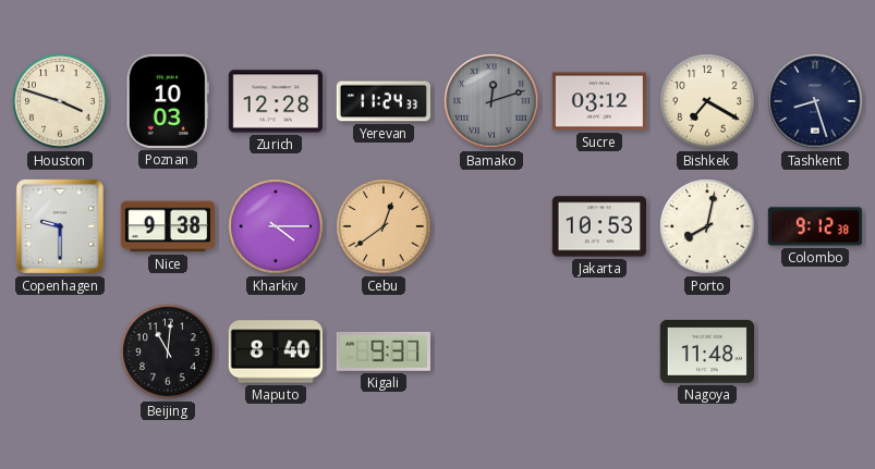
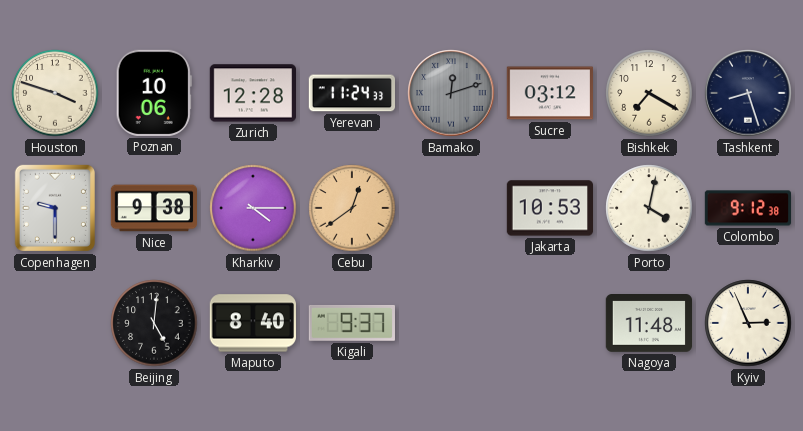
Poznan: 10:03 -> 10:06 (154, 93)
Porto: 8:02 -> 4:02 (649, 208)
Beijing: 11:01 -> 5:01 (154, 323)
Kyiv: none -> 2:56 (748, 323)
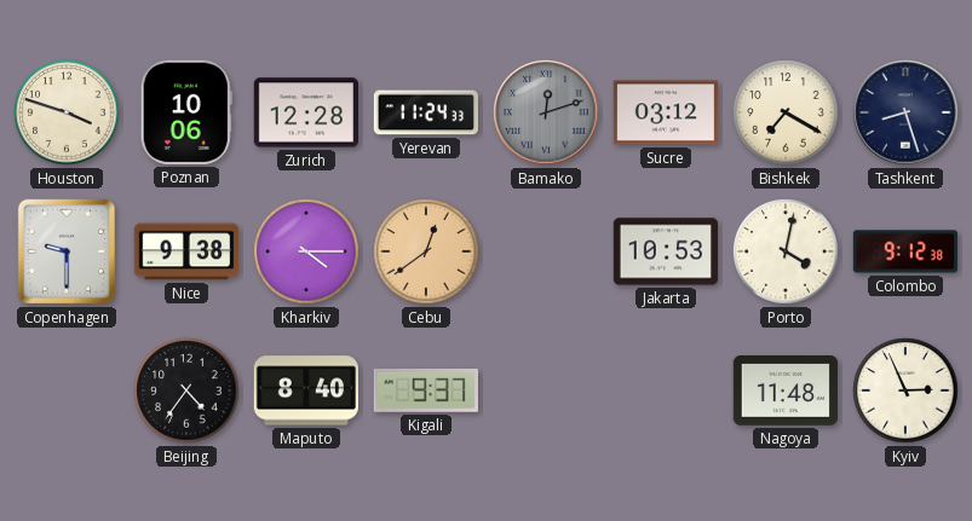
Beijing: 5:01 -> 4:36 (186, 390)
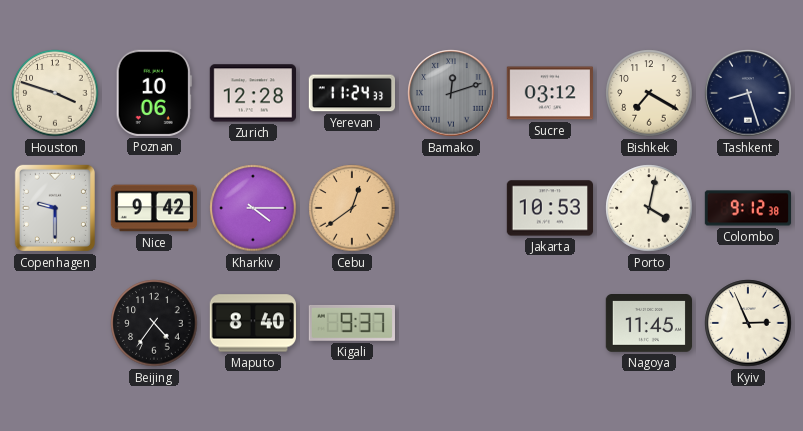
Nice: 9:38 -> 9:42 (153, 208)
Nagoya: 11:48 -> 11:45 (648, 324)
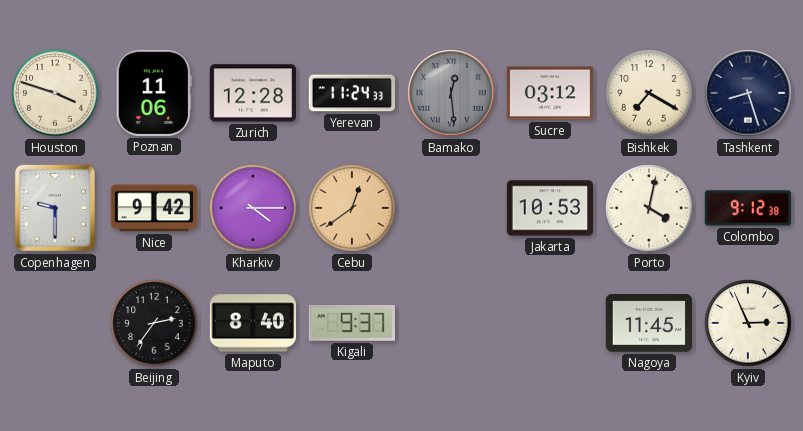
Poznan: 10:06 -> 11:06 (154, 93)
Bamako: 12:12 -> 12:29 (451, 93)
Beijing: 4:36 -> 2:36 (154, 323)
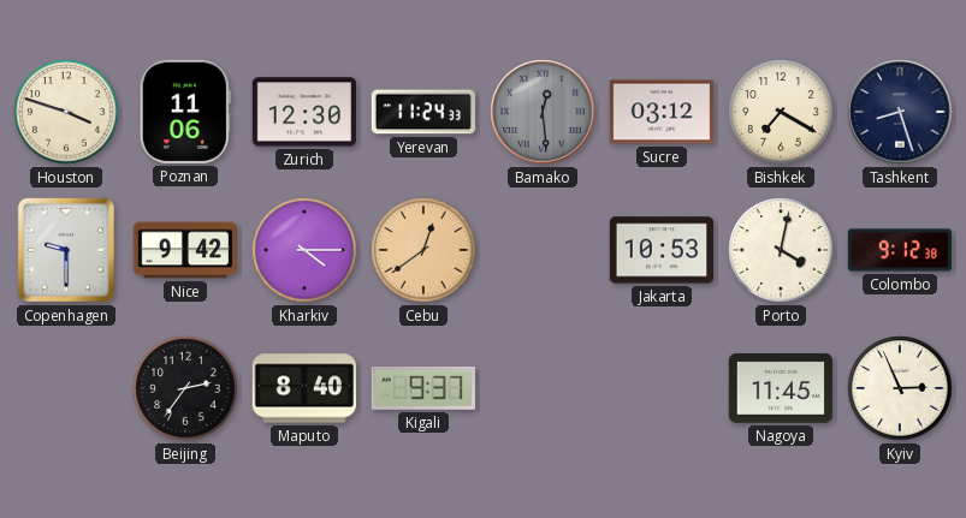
Zurich: 12:28 -> 12:30 (303, 112)
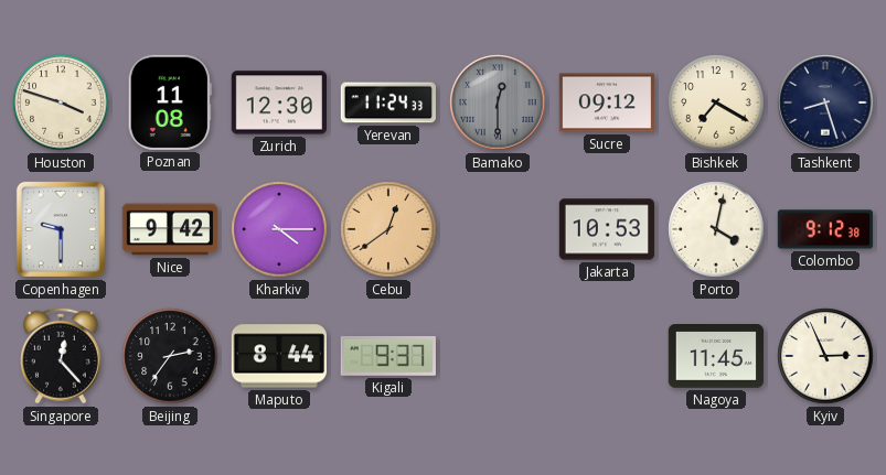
Poznan: 11:06 -> 11:08 (170, 102)
Bamako: 12:29 -> 12:30 (498, 102)
Sucre: 03:12 -> 09:12 (606, 102)
Singapore: none -> 12:23 (61, 356)
Maputo: 8:40 -> 8:44 (278, 356)
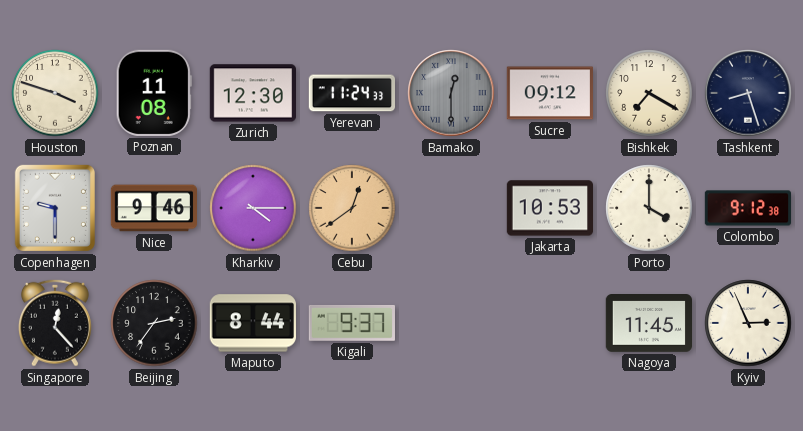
Nice: 9:42 -> 9:46 (153, 208)
Porto: 4:02 -> 4:00 (649, 208)
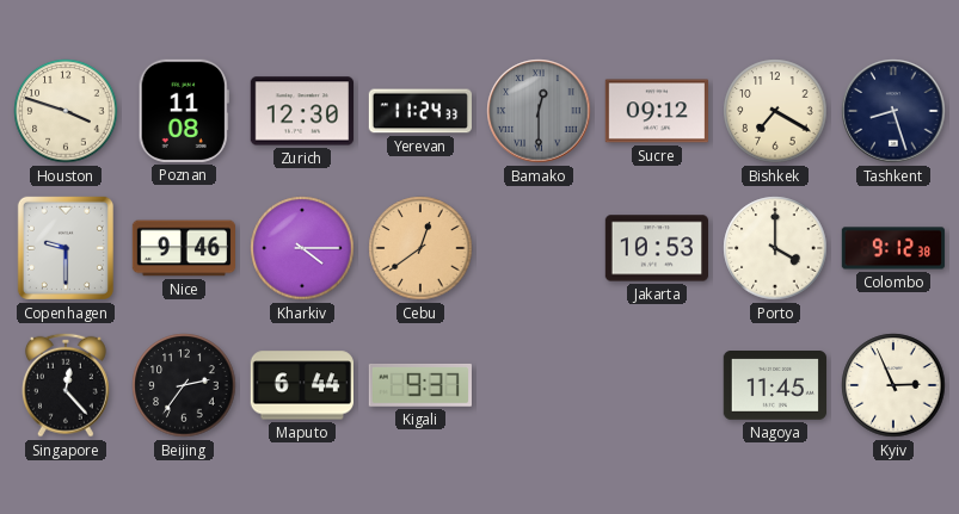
Maputo: 8:44 -> 6:44 (301, 385)
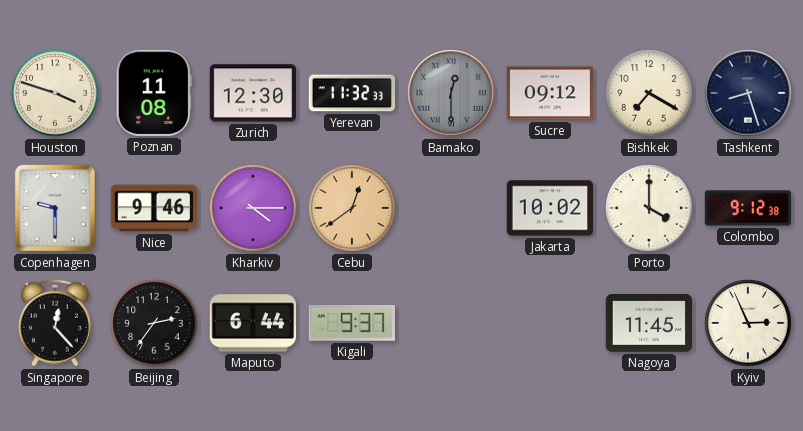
Yerevan: 11:24 -> 11:32 (351, 93)
Jakarta: 10:53 -> 10:02 (549, 208)
